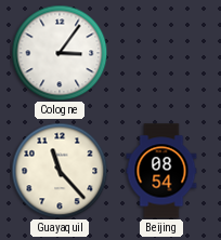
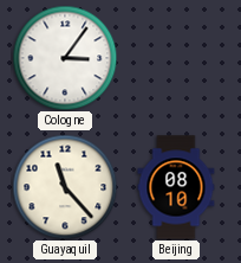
Beijing: 08:54 -> 08:10 (176, 187)
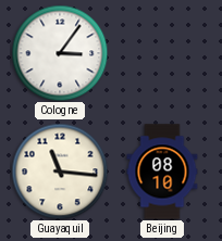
Guayaquil: 11:23 -> 11:16 (60, 172)
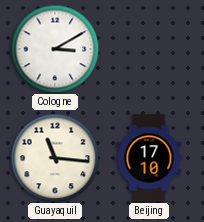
Cologne: 3:06 -> 3:10 (55, 49)
Beijing: 08:10 -> 17:10 (149, 158)
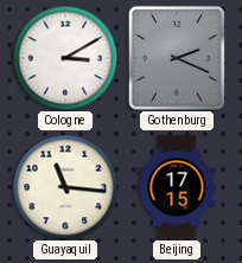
Gothenburg: none -> 2:19 (177, 58)
Beijing: 17:10 -> 17:15 (177, 187)
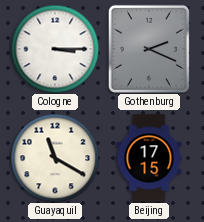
Cologne: 3:10 -> 3:15 (55, 49)
Guayaquil: 11:16 -> 11:20 (55, 158)
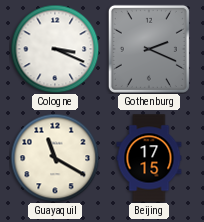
Cologne: 3:15 -> 3:19 (55, 49)
